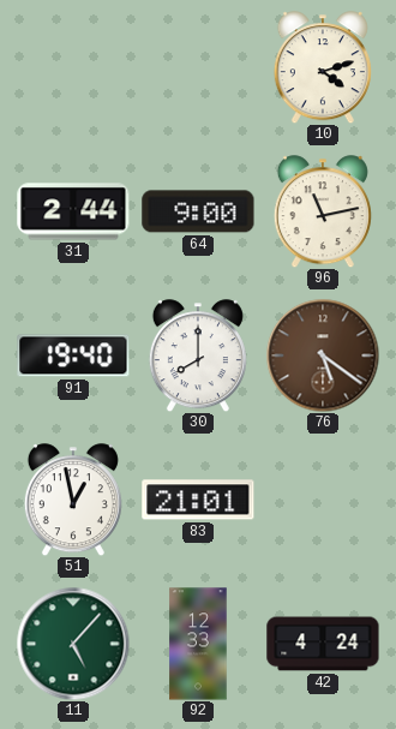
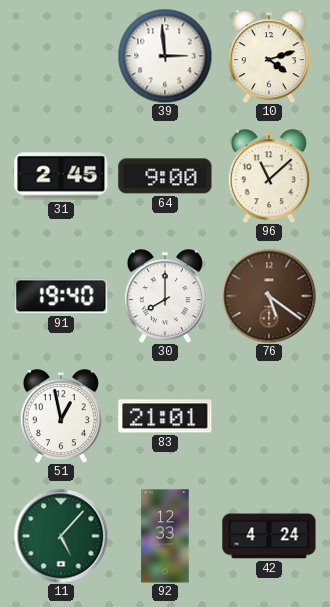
39: none -> 2:59 (165, 56)
31: 2:44 -> 2:45 (61, 176)
96: 11:13 -> 11:08 (269, 176)
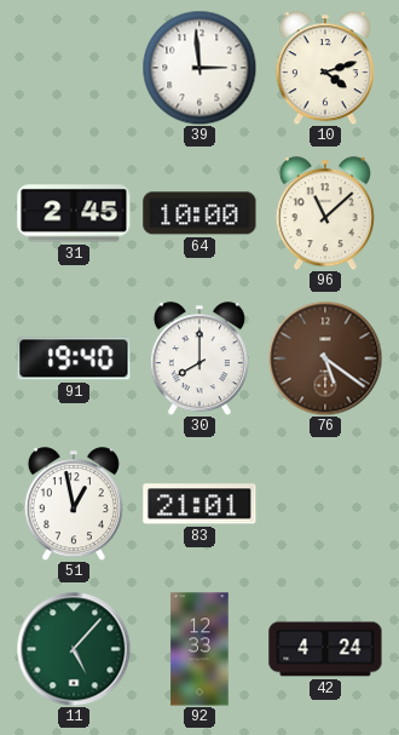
64: 9:00 -> 10:00 (199, 213)
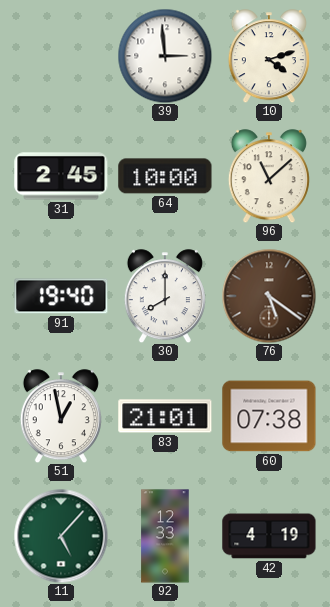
60: none -> 07:38 (269, 416)
42: 4:24 -> 4:19 (269, 536)
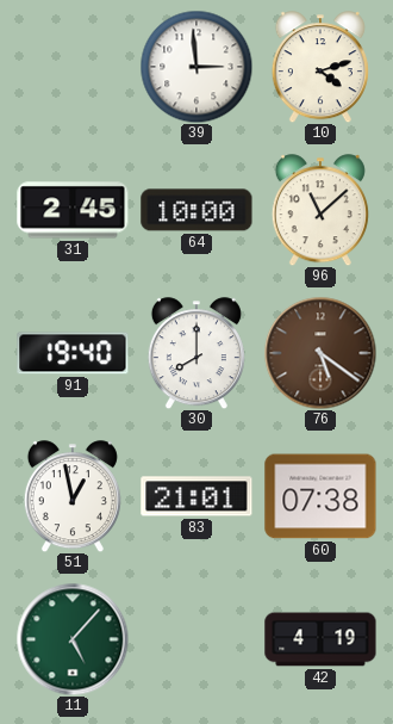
92: 12:33 -> none (165, 536)
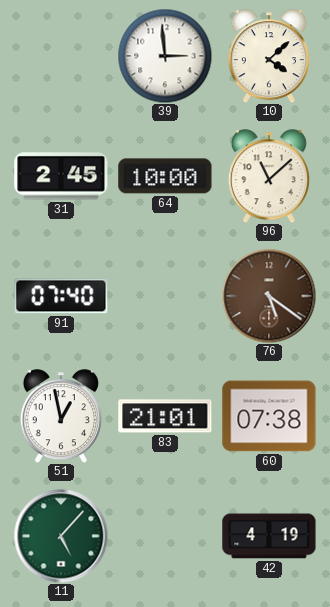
10: 4:12 -> 4:08 (269, 56)
91: 19:40 -> 07:40 (61, 296)
30: 8:00 -> none (196, 353)
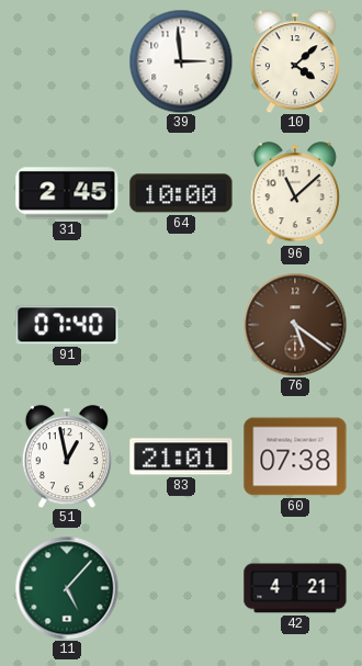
42: 4:19 -> 4:21 (295, 588)
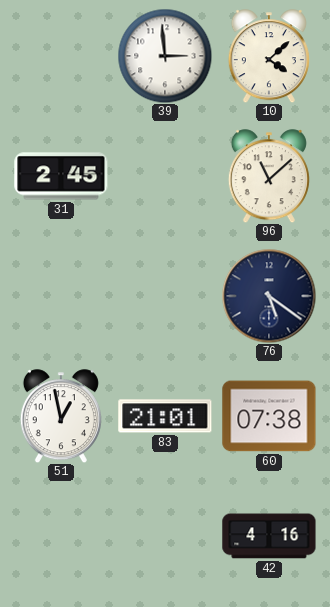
64: 10:00 -> none (181, 193)
91: 07:40 -> none (67, 325)
76 dial: brown -> navy (269, 296)
11: 5:07 -> none (67, 588)
42: 4:21 -> 4:16 (269, 536)
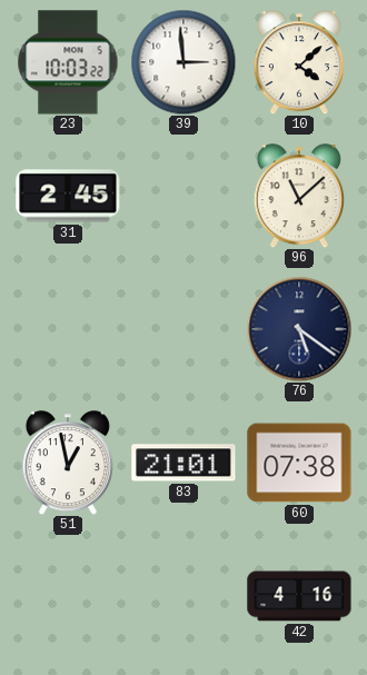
23: none -> 10:03 (68, 62)
